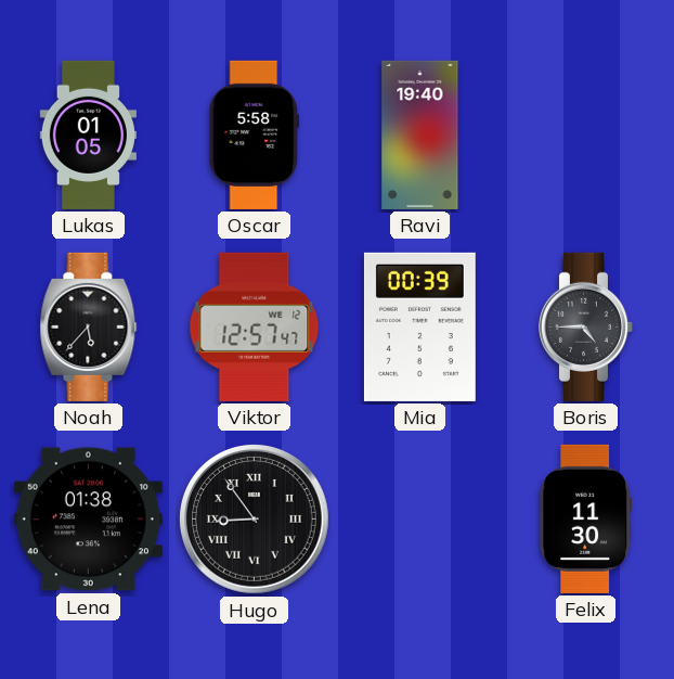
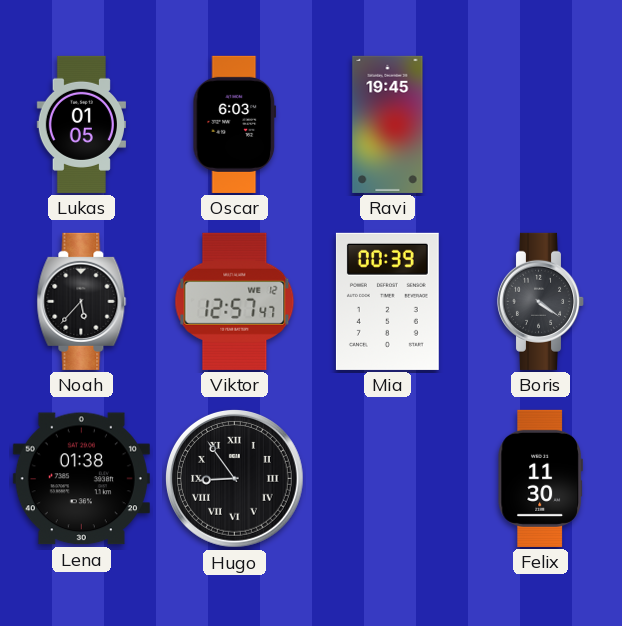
Oscar: 5:58 -> 6:03 (235, 124)
Ravi: 19:40 -> 19:45 (388, 124)
Boris: 4:45 -> 4:21 (541, 301)
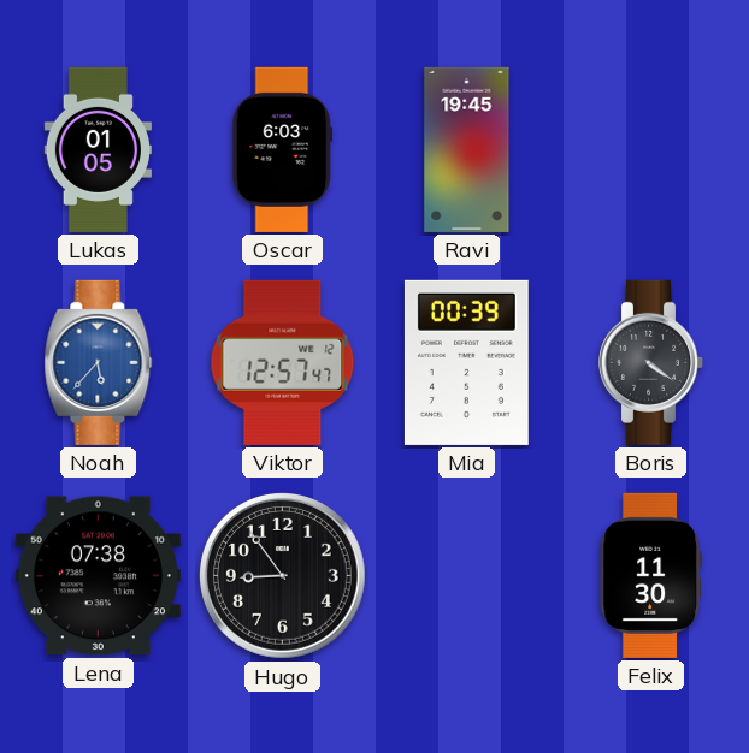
Noah dial: black -> blue (99, 362)
Lena: 01:38 -> 07:38 (98, 576)
Hugo numerals: Roman -> Arabic (282, 575)
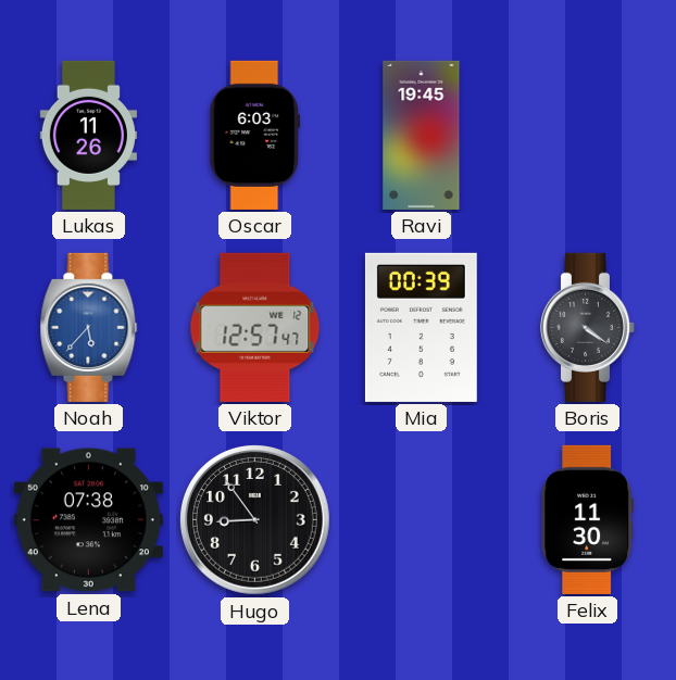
Lukas: 01:05 -> 11:26 (88, 135)
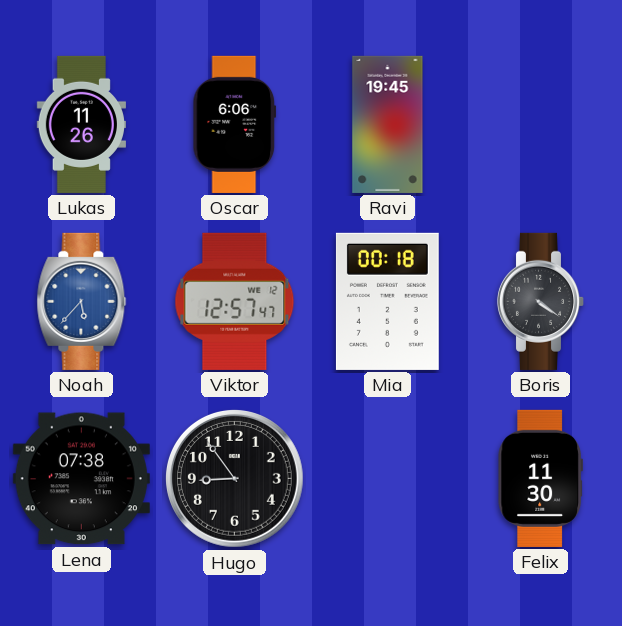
Oscar: 6:03 -> 6:06 (235, 124)
Mia: 00:39 -> 00:18 (387, 301)
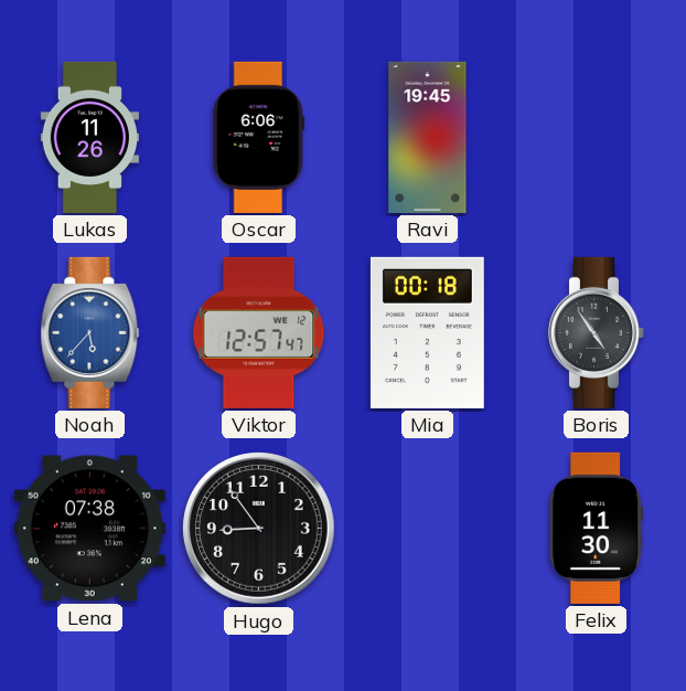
Boris: 4:21 -> 4:54 (597, 332)
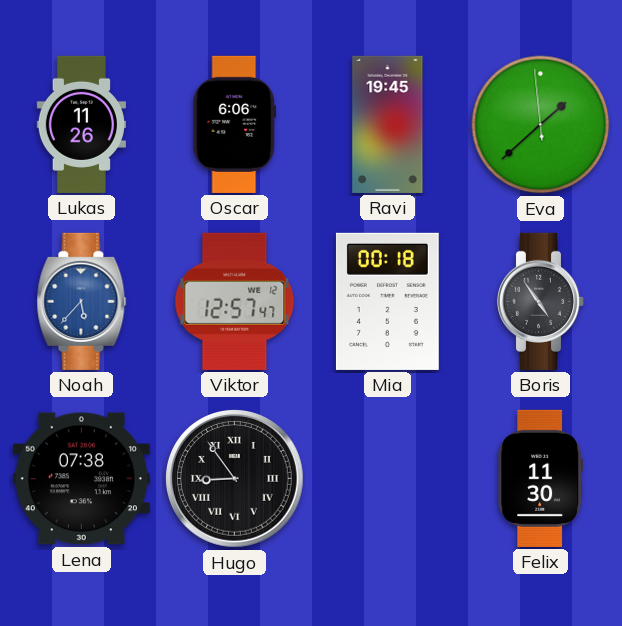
Eva: none -> 1:37 (541, 125)
Hugo numerals: Arabic -> Roman (234, 478)
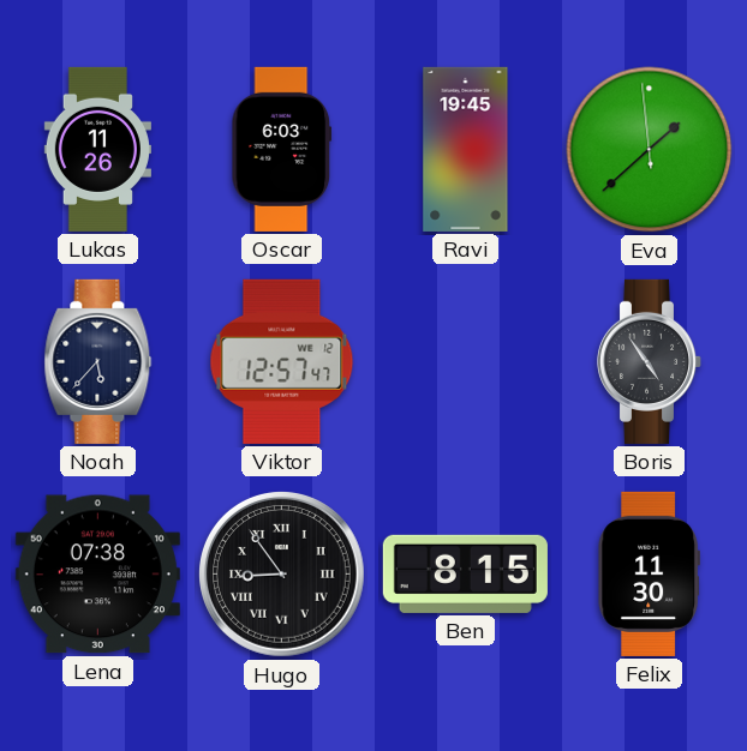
Oscar: 6:06 -> 6:03 (282, 149)
Noah dial: blue -> navy (98, 361)
Mia: 00:18 -> none (387, 301)
Ben: none -> 8:15 (465, 573)
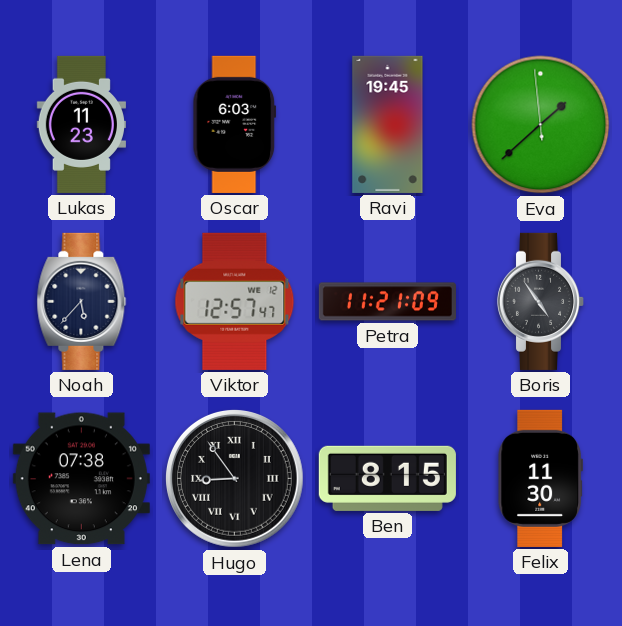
Lukas: 11:26 -> 11:23 (81, 124)
Petra: none -> 11:21 (387, 302)
